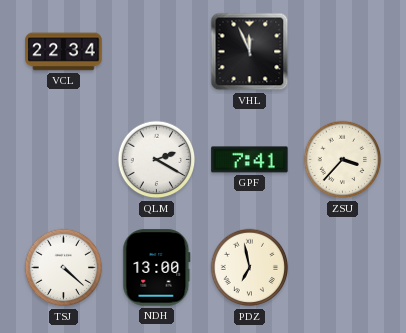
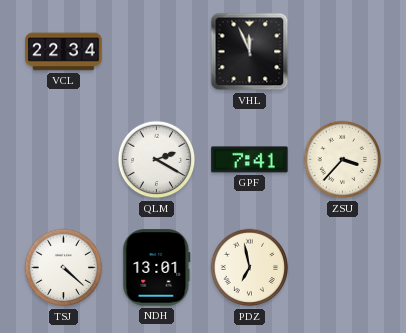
NDH: 13:00 -> 13:01 (157, 268)
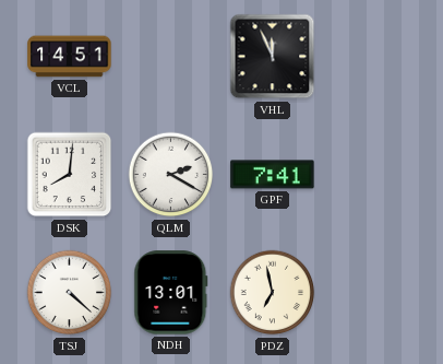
VCL: 22:34 -> 14:51 (70, 57)
DSK: none -> 8:01 (70, 175)
ZSU: 3:37 -> none (343, 160)
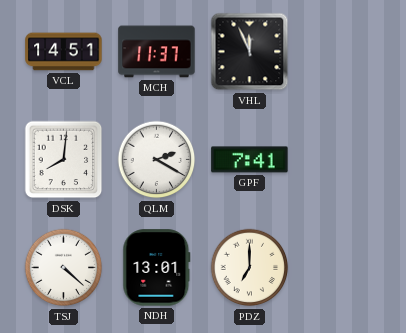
MCH: none -> 11:37 (157, 52)
PDZ: 6:58 -> 7:00 (250, 268)
